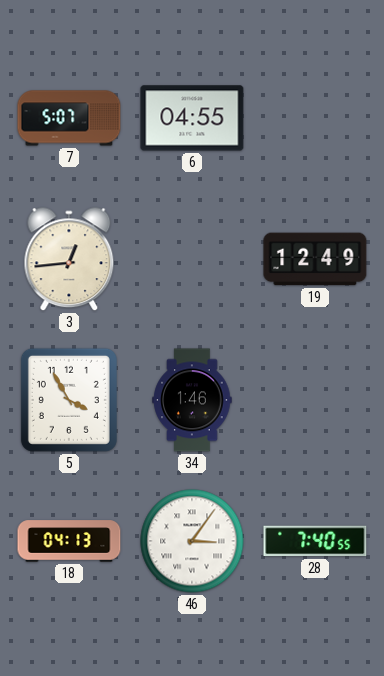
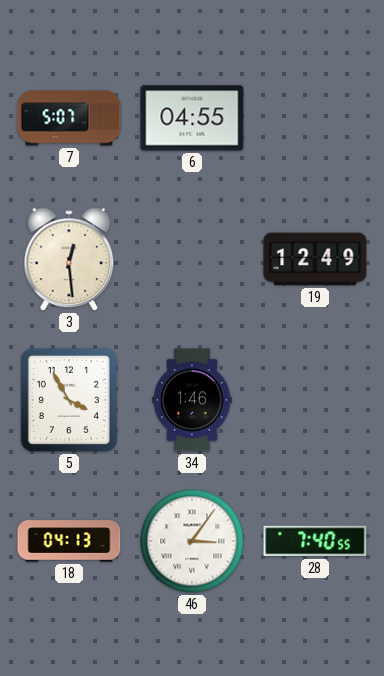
3: 12:44 -> 12:29 (69, 260)
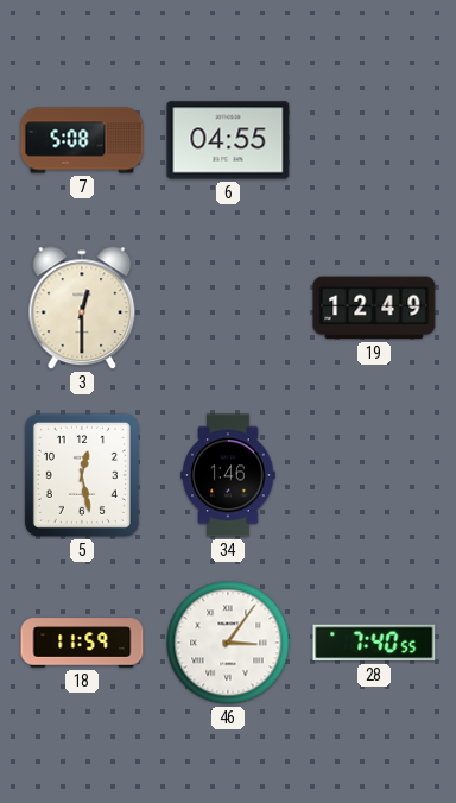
7: 5:07 -> 5:08 (82, 140)
3: 12:29 -> 12:30 (82, 309)
5: 3:55 -> 12:28 (82, 475)
18: 04:13 -> 11:59 (82, 643)
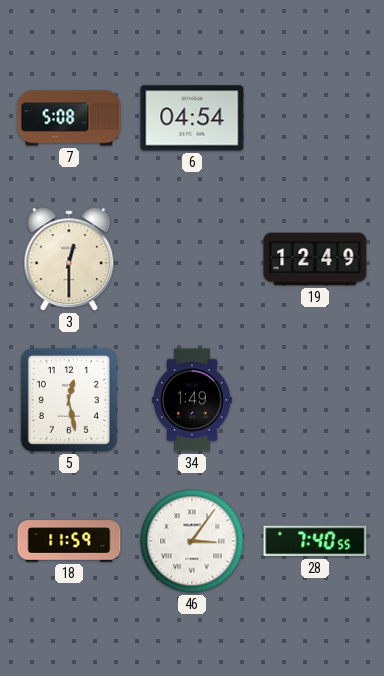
6: 04:55 -> 04:54 (192, 118)
34: 1:46 -> 1:49 (192, 400)
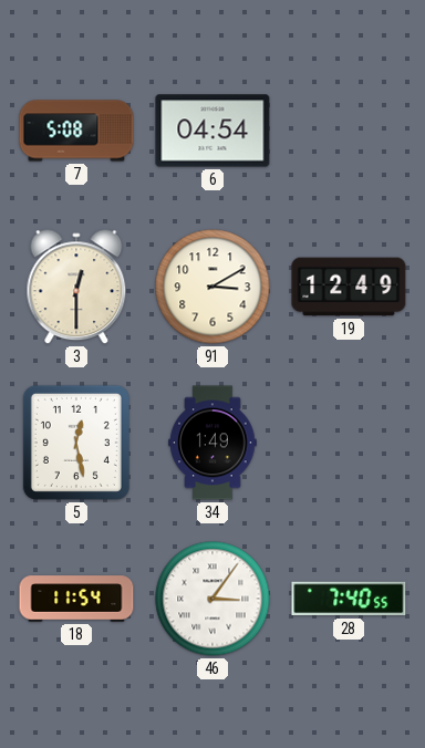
91: none -> 3:10 (212, 287)
18: 11:59 -> 11:54 (76, 599)
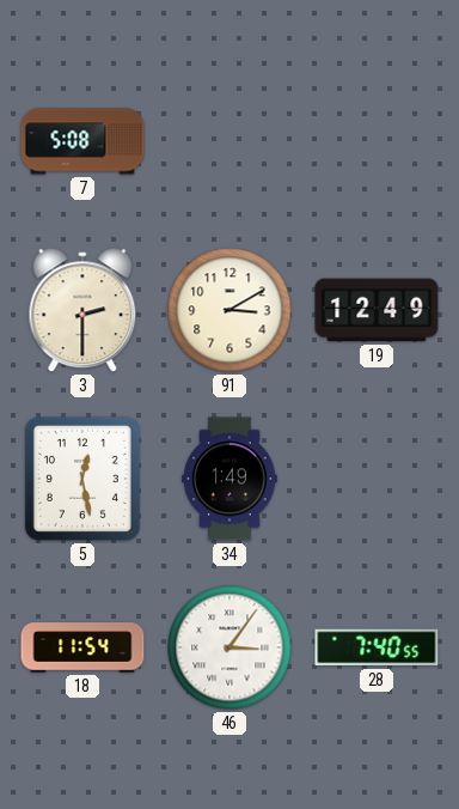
6: 04:54 -> none (212, 131)
3: 12:30 -> 2:30 (82, 311)
